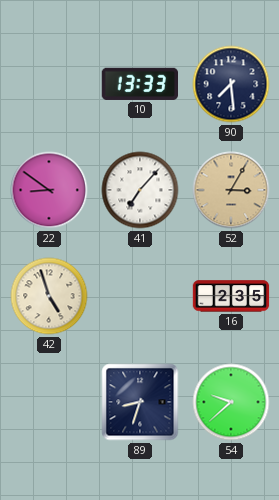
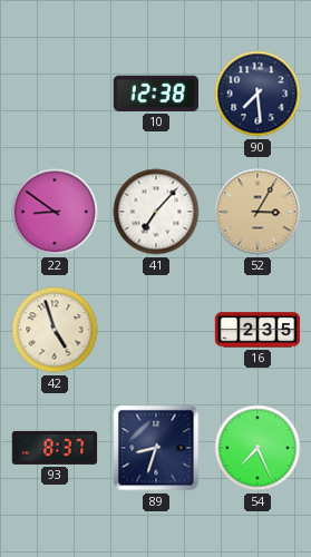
10: 13:33 -> 12:38 (155, 94)
93: none -> 8:37 (55, 448)
54: 9:38 -> 7:26 (257, 448)
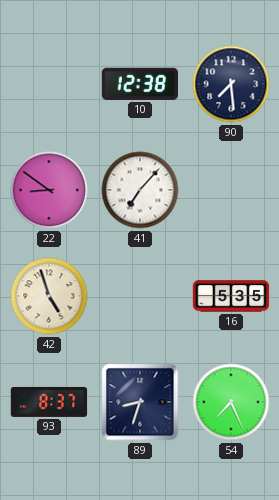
52: 3:05 -> none (257, 212)
16: 2:35 -> 5:35 (231, 296)
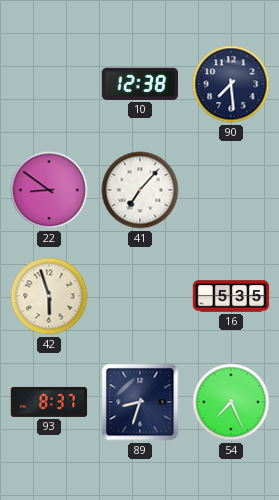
42: 4:57 -> 5:57 (49, 296)
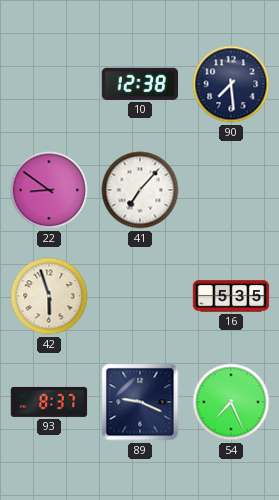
89: 8:33 -> 9:19 (140, 402)
